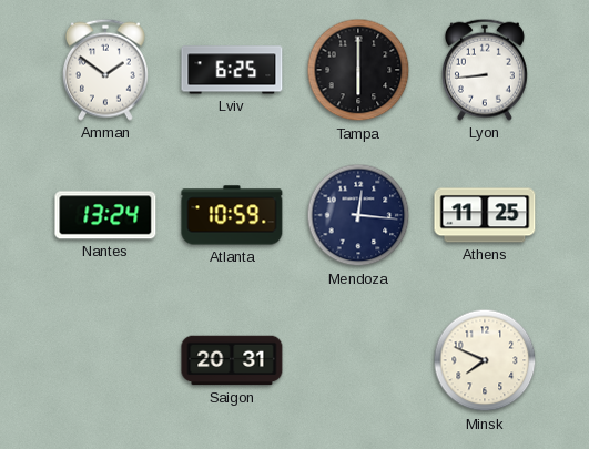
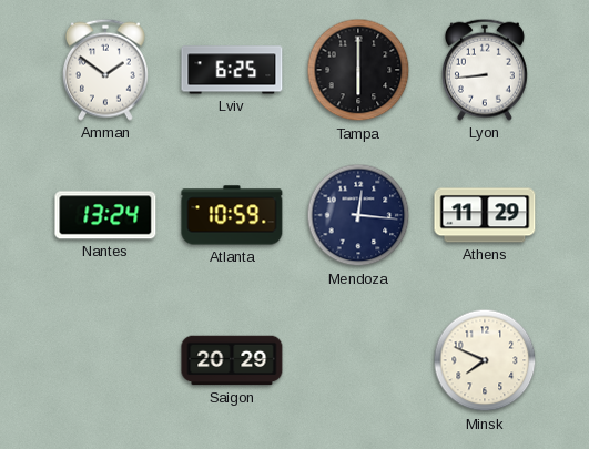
Athens: 11:25 -> 11:29 (485, 215)
Saigon: 20:31 -> 20:29 (232, 360)
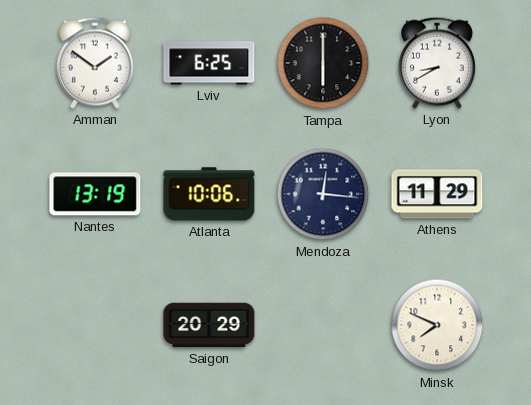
Lyon: 8:44 -> 8:40 (437, 63)
Nantes: 13:24 -> 13:19 (95, 194)
Atlanta: 10:59 -> 10:06 (209, 194)
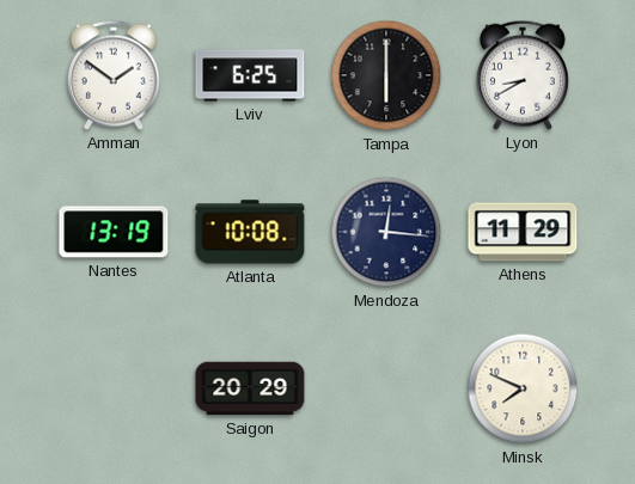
Atlanta: 10:06 -> 10:08 (250, 232)
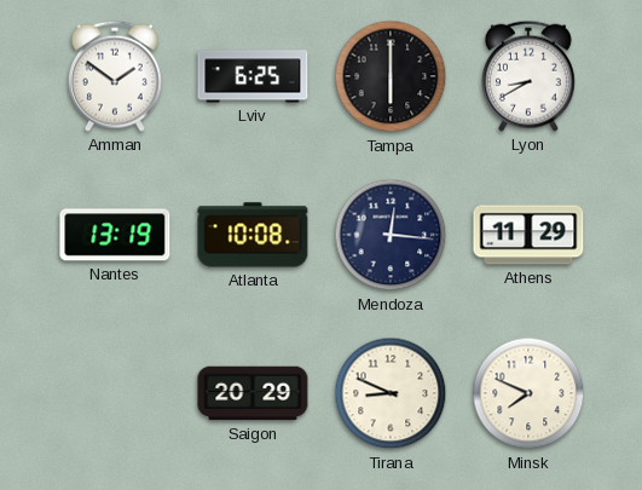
Tirana: none -> 8:49 (391, 393)
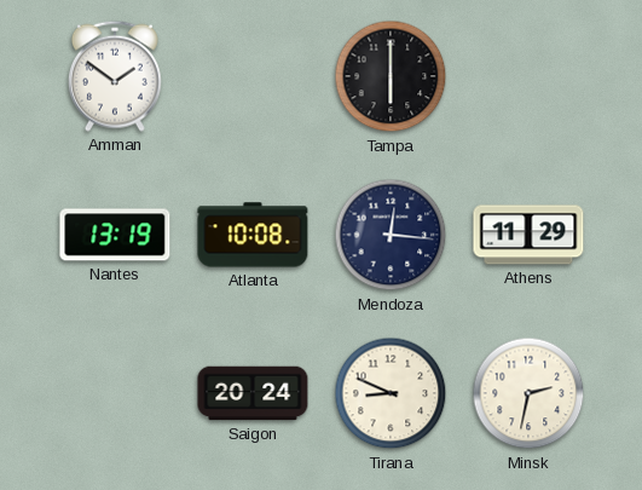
Lviv: 6:25 -> none (253, 76)
Lyon: 8:40 -> none (528, 76)
Saigon: 20:29 -> 20:24 (253, 393)
Minsk: 7:49 -> 2:32 (528, 393)
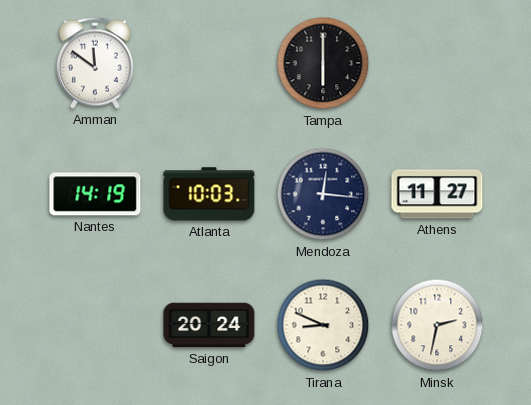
Amman: 1:51 -> 11:51 (95, 63)
Nantes: 13:19 -> 14:19 (95, 194)
Atlanta: 10:08 -> 10:03 (209, 194)
Athens: 11:29 -> 11:27 (437, 194)
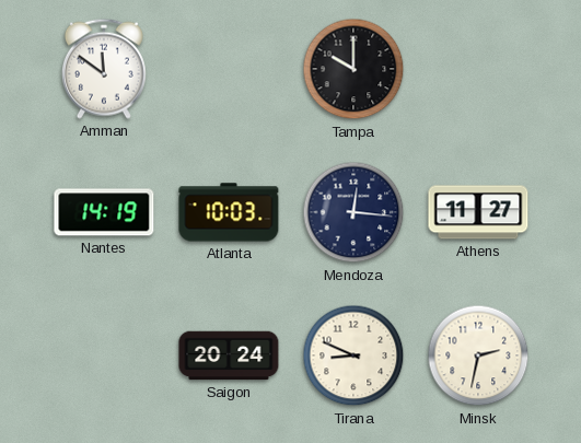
Tampa: 6:00 -> 10:00 (353, 69)
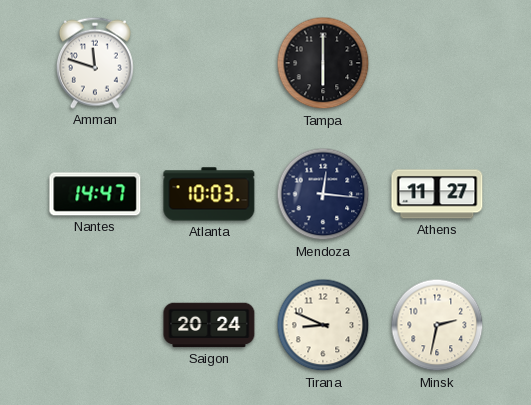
Amman: 11:51 -> 11:48 (95, 63)
Tampa: 10:00 -> 6:00 (323, 63)
Nantes: 14:19 -> 14:47 (95, 194)
